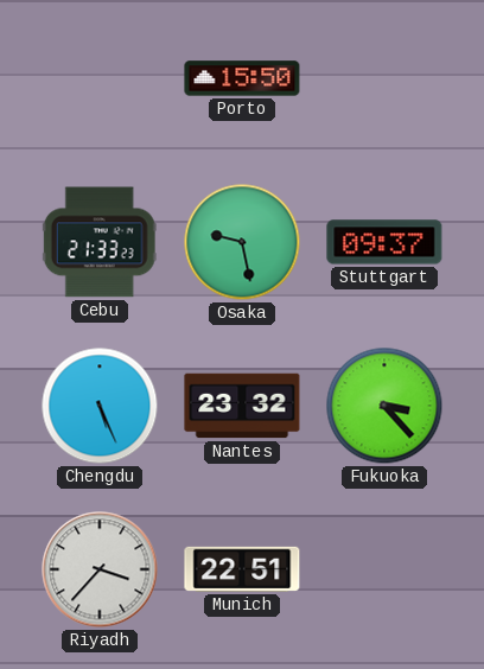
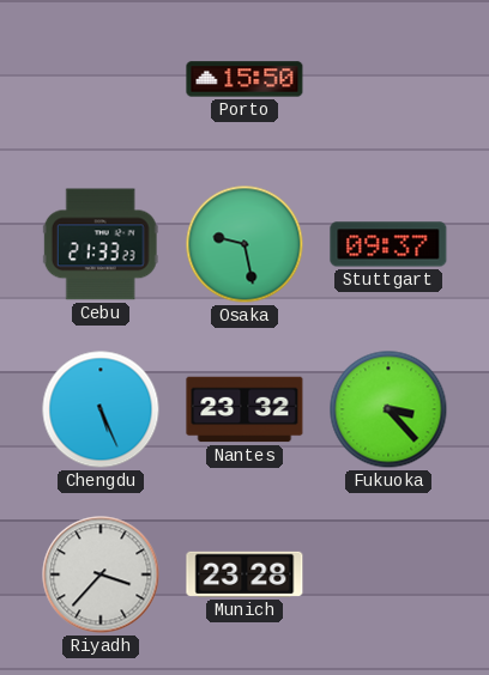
Munich: 22:51 -> 23:28 (244, 574)
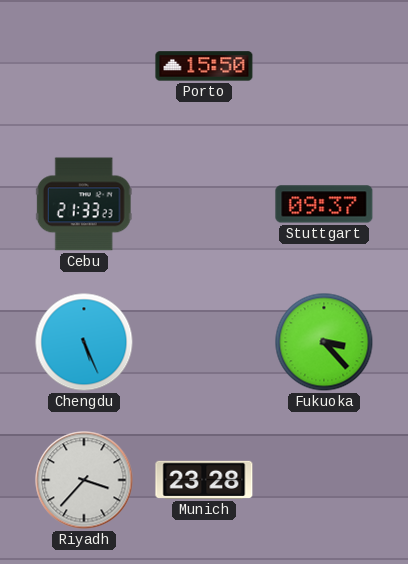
Osaka: 9:28 -> none (244, 244)
Nantes: 23:32 -> none (244, 409)
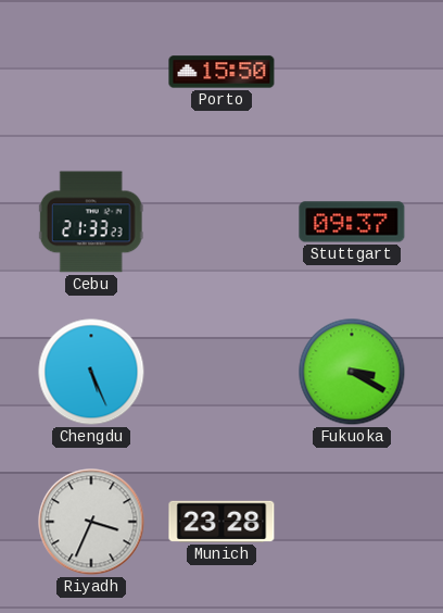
Fukuoka: 3:23 -> 3:20 (352, 372)
Riyadh: 3:37 -> 3:34 (91, 522)
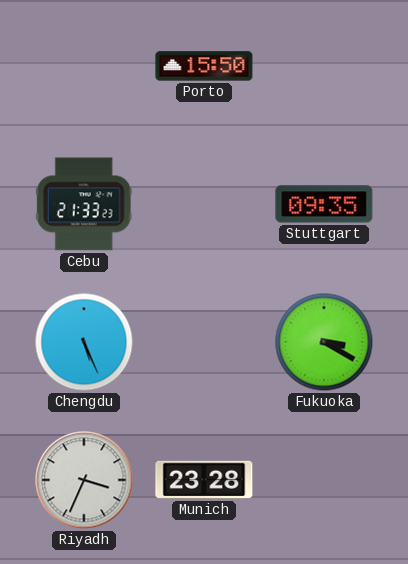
Stuttgart: 09:37 -> 09:35 (324, 204)
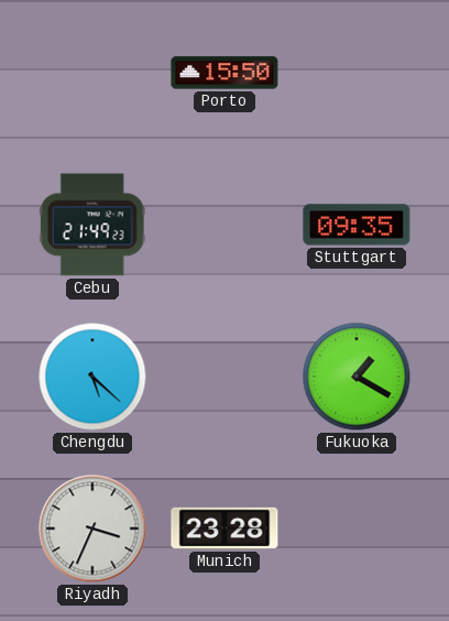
Cebu: 21:33 -> 21:49 (92, 225)
Chengdu: 5:26 -> 5:22 (92, 377)
Fukuoka: 3:20 -> 1:20 (357, 377)
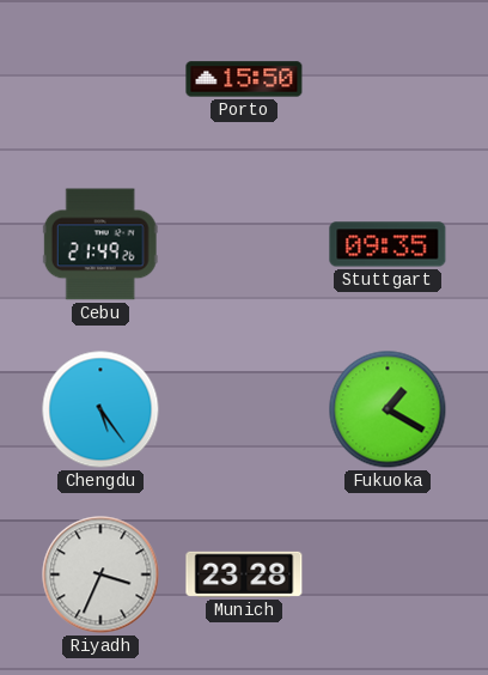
Cebu: 21:49:23 -> 21:49:26 (100, 244)
Chengdu: 5:22 -> 5:24 (100, 409)
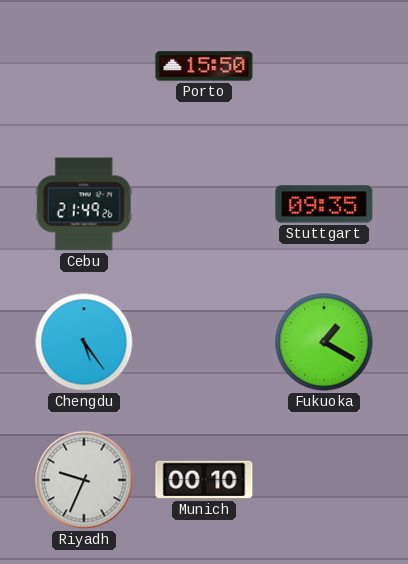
Riyadh: 3:34 -> 9:34 (84, 480)
Munich: 23:28 -> 00:10 (204, 480)
